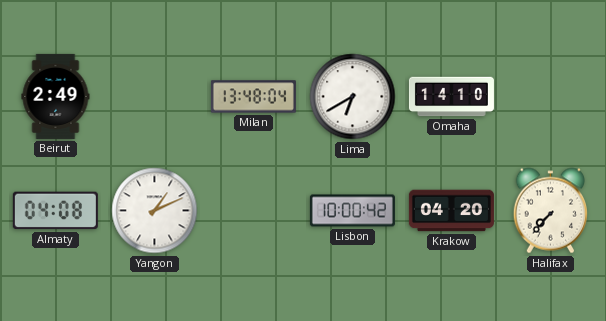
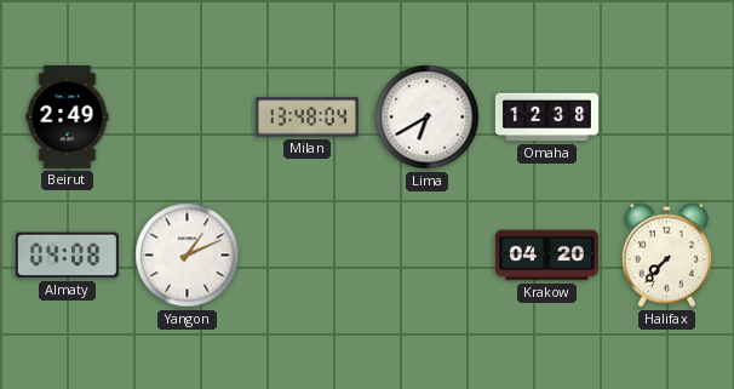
Omaha: 14:10 -> 12:38 (546, 118)
Lisbon: 10:00 -> none (352, 211)
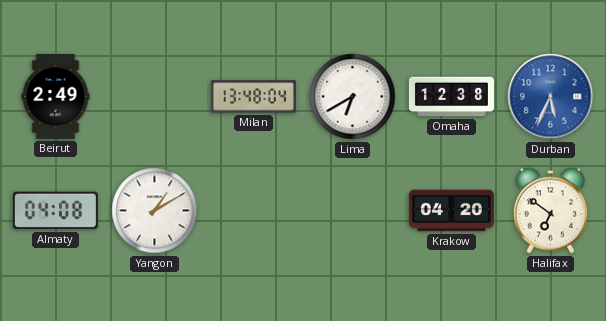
Durban: none -> 5:34 (551, 97)
Yangon: 1:11 -> 1:10 (155, 211)
Halifax: 7:37 -> 6:51 (550, 211)
